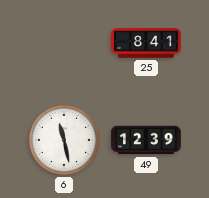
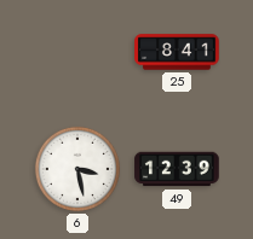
6: 11:28 -> 3:28 (77, 169)
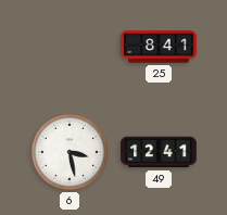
49: 12:39 -> 12:41 (159, 152)
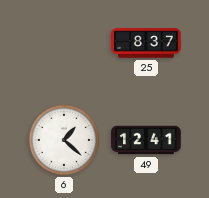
25: 8:41 -> 8:37 (146, 43)
6: 3:28 -> 1:22 (64, 140)
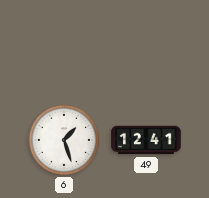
25: 8:37 -> none (146, 43)
6: 1:22 -> 1:27 (64, 140)
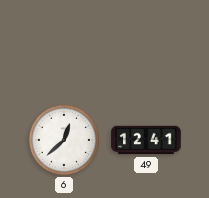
6: 1:27 -> 12:38 (64, 140)
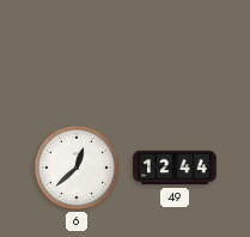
49: 12:41 -> 12:44 (175, 168)
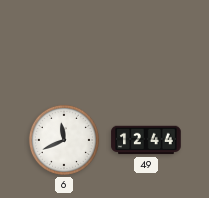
6: 12:38 -> 11:41 (64, 140)
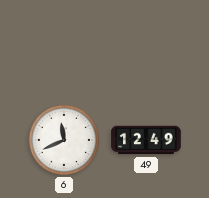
49: 12:44 -> 12:49 (146, 140)
